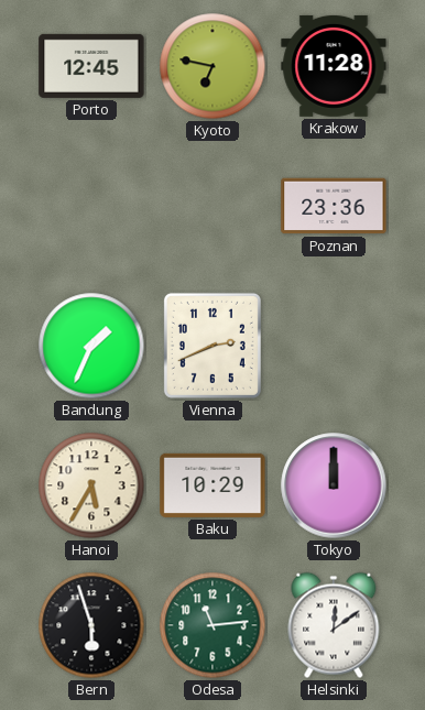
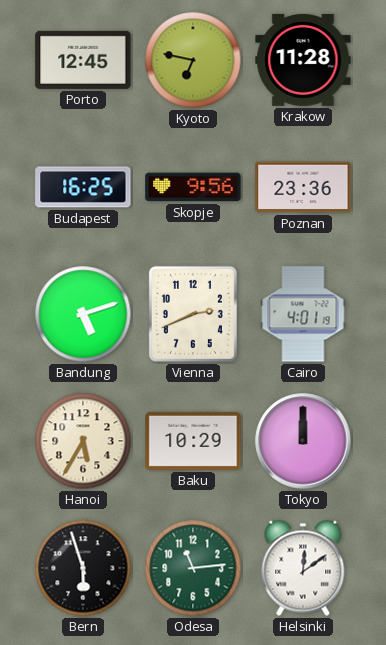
Budapest: none -> 16:25 (83, 187)
Skopje: none -> 9:56 (193, 187)
Bandung: 1:34 -> 5:12 (83, 314)
Cairo: none -> 4:01 (303, 314)
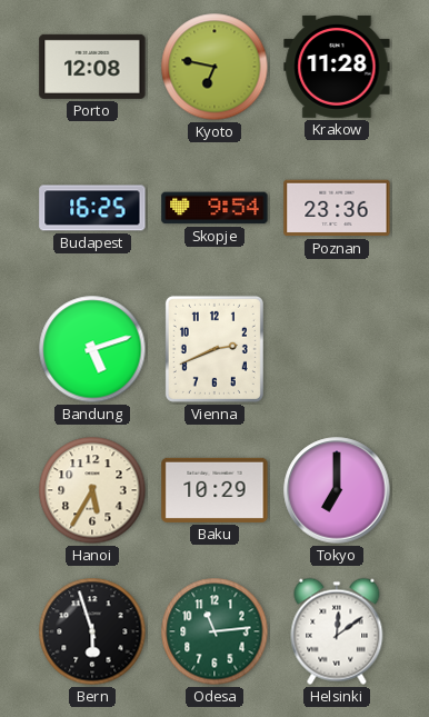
Porto: 12:45 -> 12:08 (92, 67)
Skopje: 9:56 -> 9:54 (214, 208)
Cairo: 4:01 -> none (303, 314)
Tokyo: 12:00 -> 7:00 (337, 490)
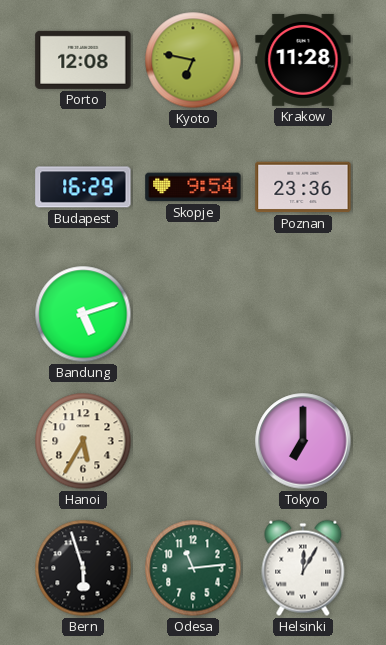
Budapest: 16:25 -> 16:29 (83, 187)
Vienna: 2:41 -> none (214, 349)
Baku: 10:29 -> none (214, 490)
Helsinki: 12:09 -> 12:05 (303, 568)
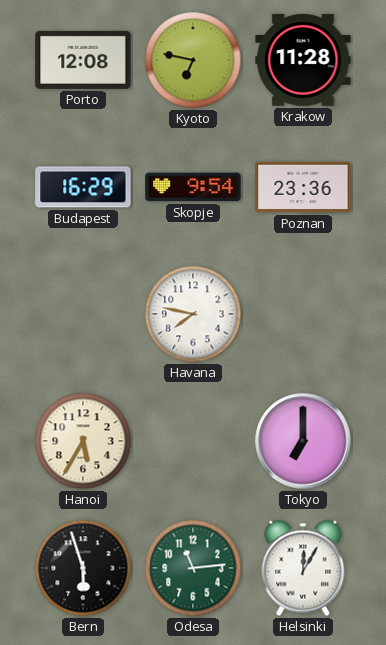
Bandung: 5:12 -> none (83, 314)
Havana: none -> 7:47 (193, 314)
